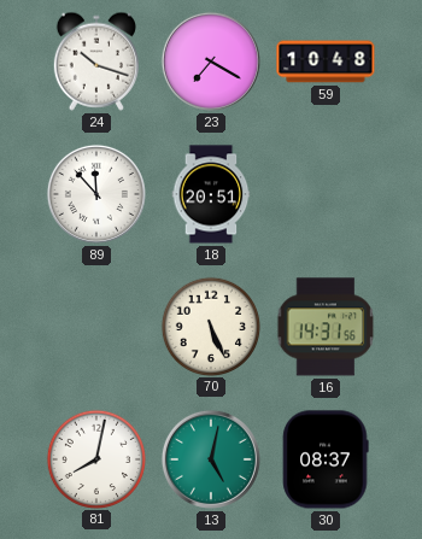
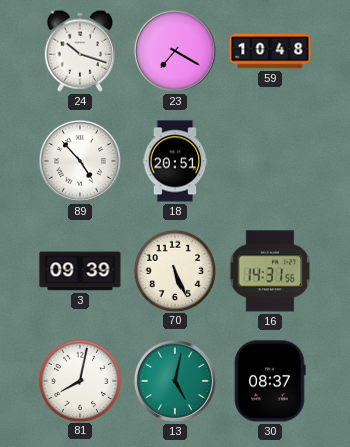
89: 11:53 -> 4:53 (80, 161)
3: none -> 09:39 (80, 271)
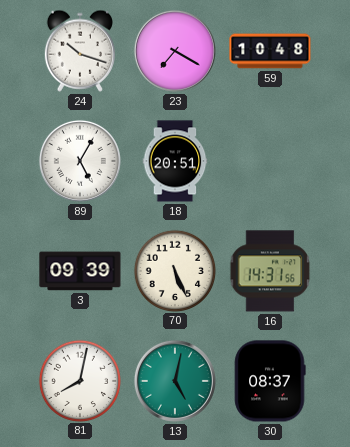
89: 4:53 -> 5:05 (80, 161)
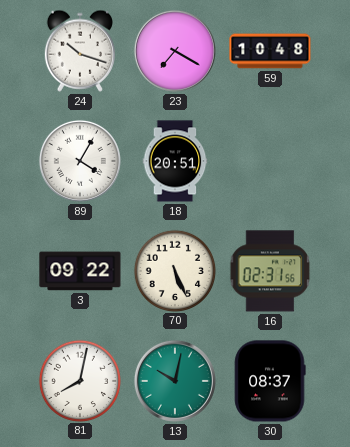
89: 5:05 -> 4:05 (80, 161)
3: 09:39 -> 09:22 (80, 271)
16: 14:31 -> 02:31 (270, 271)
13: 5:02 -> 10:02 (175, 381)
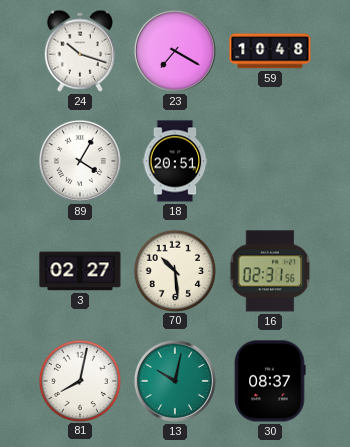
3: 09:22 -> 02:27 (80, 271)
70: 5:26 -> 10:29 (174, 270)
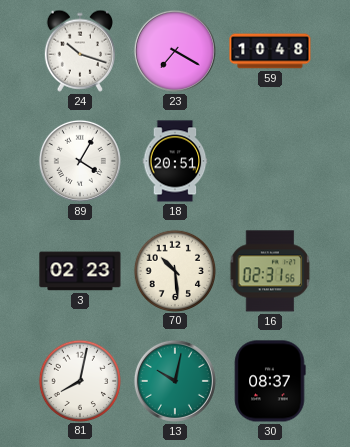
3: 02:27 -> 02:23 (80, 271)
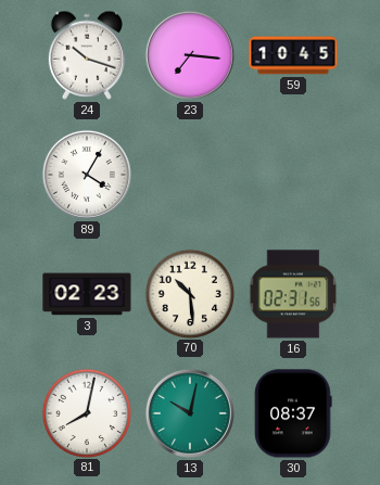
23: 7:20 -> 7:16 (190, 55)
59: 10:48 -> 10:45 (293, 55)
18: 20:51 -> none (175, 161)
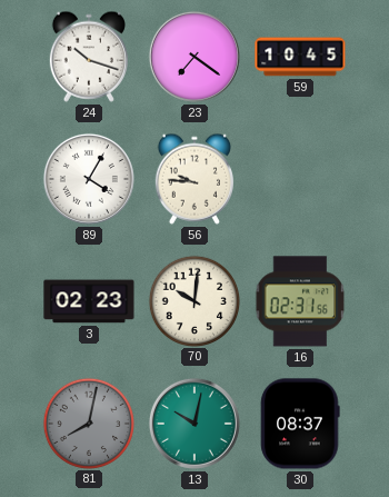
23: 7:16 -> 7:21 (194, 57)
56: none -> 9:46 (194, 179)
70: 10:29 -> 10:01 (193, 300)
81 dial: white -> grey (88, 423)
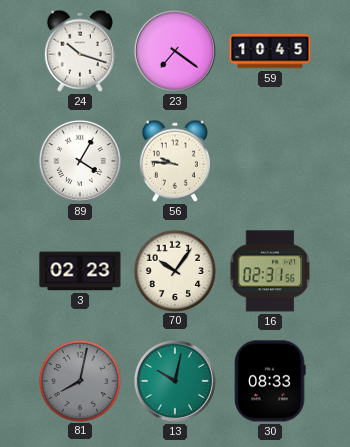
70: 10:01 -> 10:06 (174, 270)
30: 08:37 -> 08:33 (270, 381)
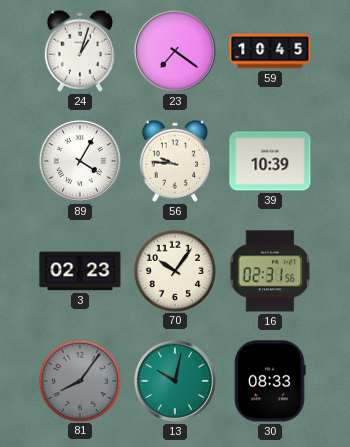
24: 10:18 -> 1:03 (80, 51)
39: none -> 10:39 (270, 161)
81: 8:02 -> 8:06 (79, 380)
